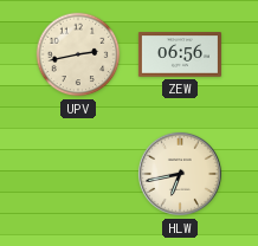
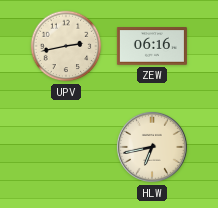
ZEW: 06:56 -> 06:16 (152, 46)
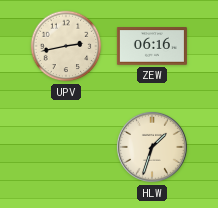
HLW: 6:43 -> 1:33 (152, 147)
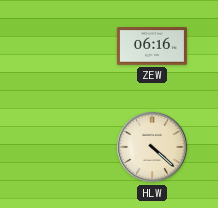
UPV: 2:43 -> none (66, 46)
HLW: 1:33 -> 4:22 (152, 147)
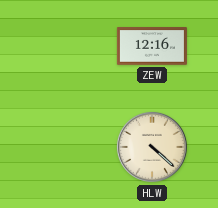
ZEW: 06:16 -> 12:16 (152, 46)
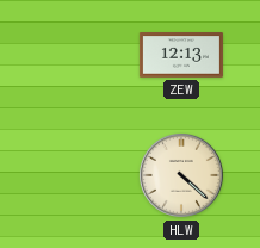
ZEW: 12:16 -> 12:13 (181, 55)
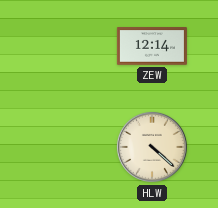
ZEW: 12:13 -> 12:14 (152, 46)
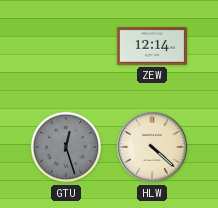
GTU: none -> 12:27 (66, 147)
